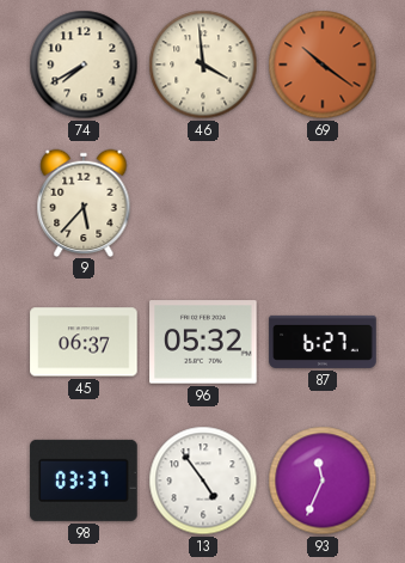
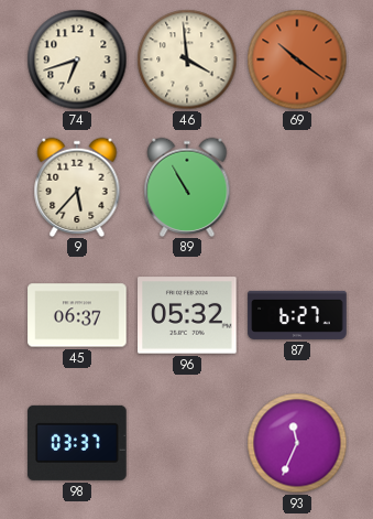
74: 7:40 -> 6:42 (77, 60)
89: none -> 10:55 (187, 186)
13: 4:54 -> none (203, 481)
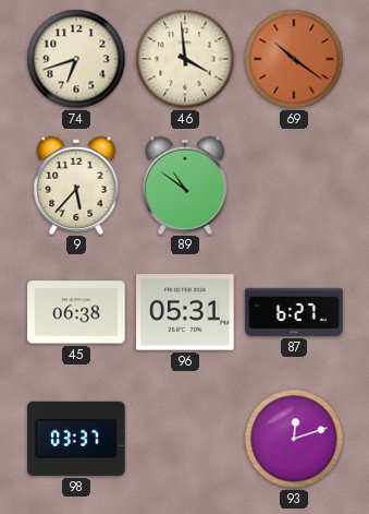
89: 10:55 -> 10:51 (185, 184)
45: 06:37 -> 06:38 (76, 312)
96: 05:32 -> 05:31 (185, 312)
93: 11:34 -> 12:12 (294, 439)
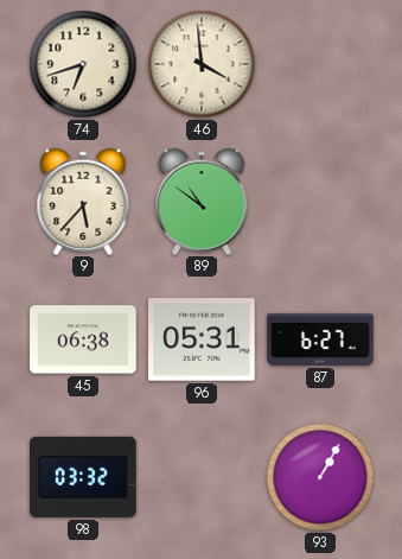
69: 10:21 -> none (294, 59)
98: 03:37 -> 03:32 (83, 477)
93: 12:12 -> 1:05 (320, 477)
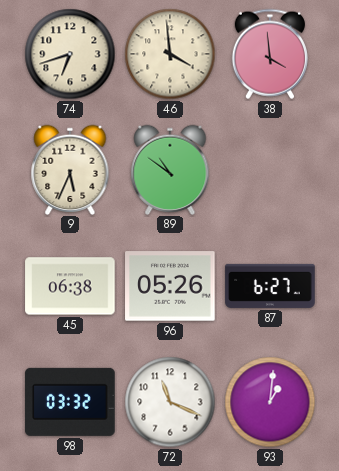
38: none -> 3:59 (270, 54)
9: 5:37 -> 5:34 (70, 169)
96: 05:31 -> 05:26 (170, 286)
72: none -> 11:19 (170, 402)
93: 1:05 -> 1:01 (270, 402)
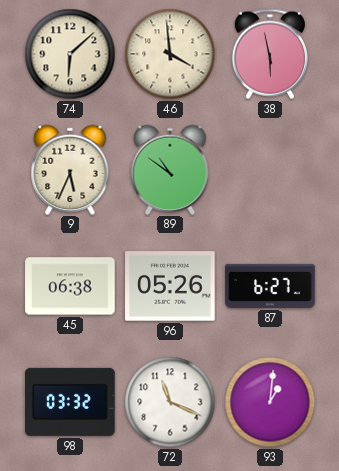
74: 6:42 -> 6:08 (70, 54)
38: 3:59 -> 5:58 (270, 54)
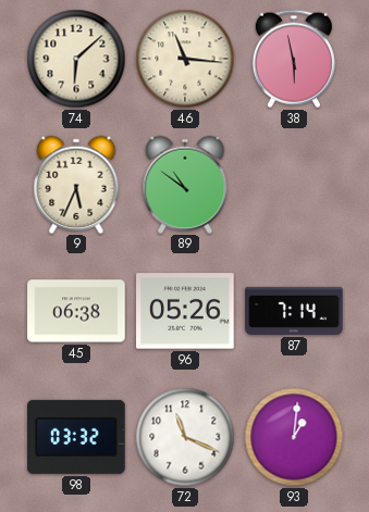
46: 3:59 -> 11:16 (185, 59)
87: 6:27 -> 7:14 (294, 311)
